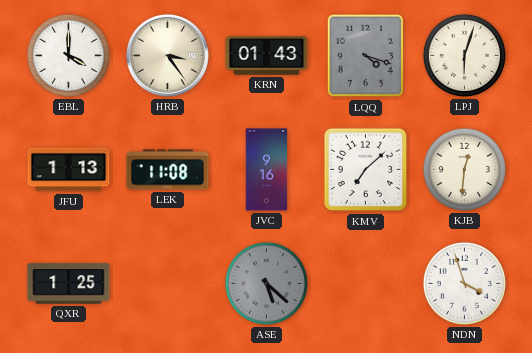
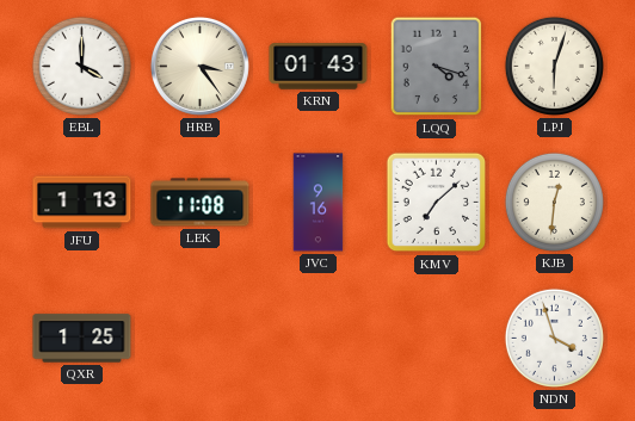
ASE: 5:22 -> none (266, 283)
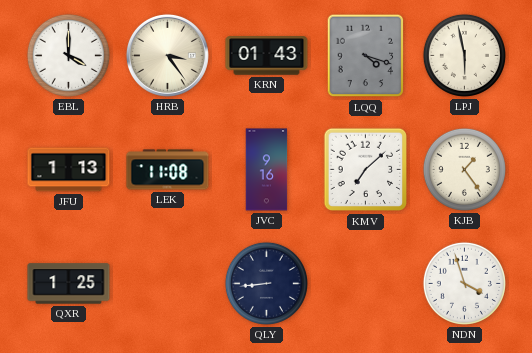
LPJ: 6:03 -> 5:58 (464, 55)
KJB: 12:31 -> 1:24 (464, 169)
QLY: none -> 8:44 (266, 283)
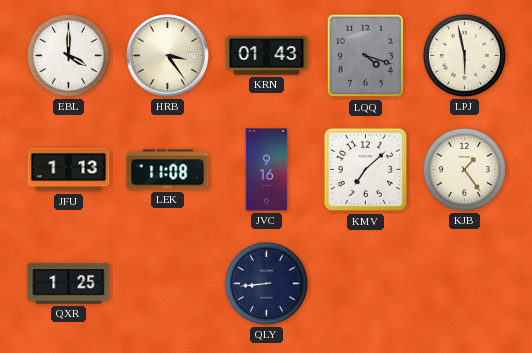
NDN: 3:57 -> none (464, 283)
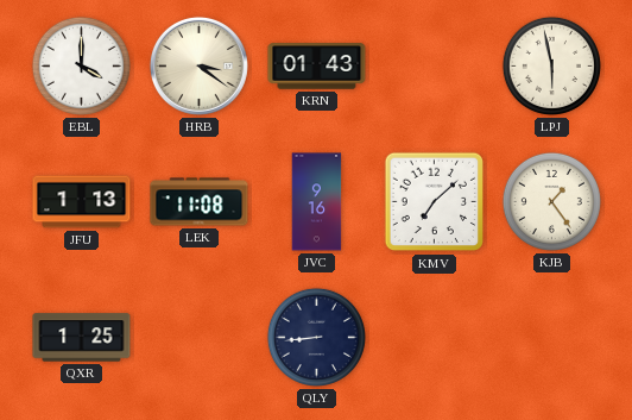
HRB: 3:24 -> 3:21 (198, 65)
LQQ: 4:18 -> none (366, 56)
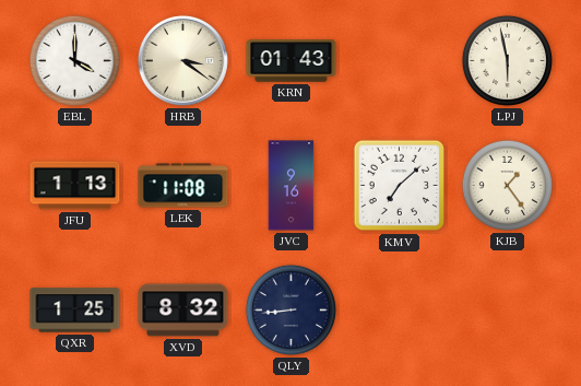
XVD: none -> 8:32 (183, 311)
